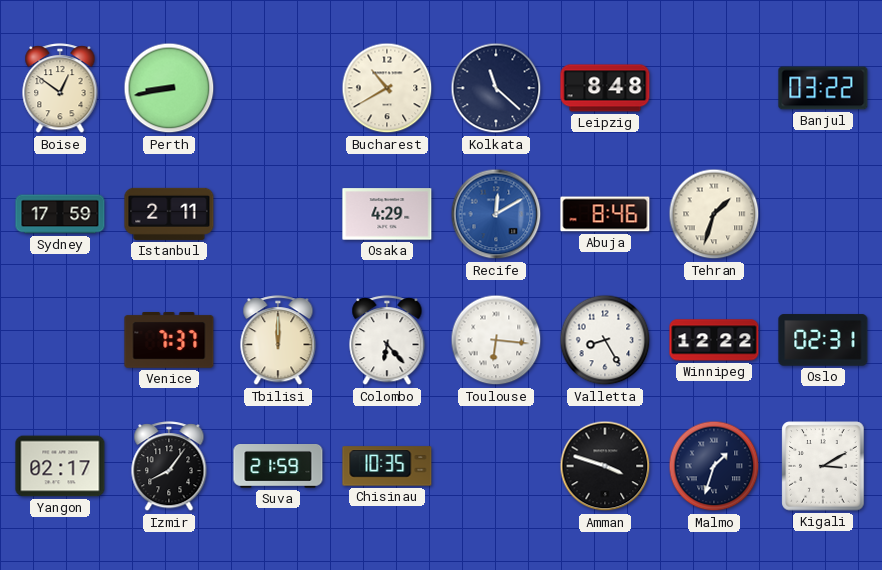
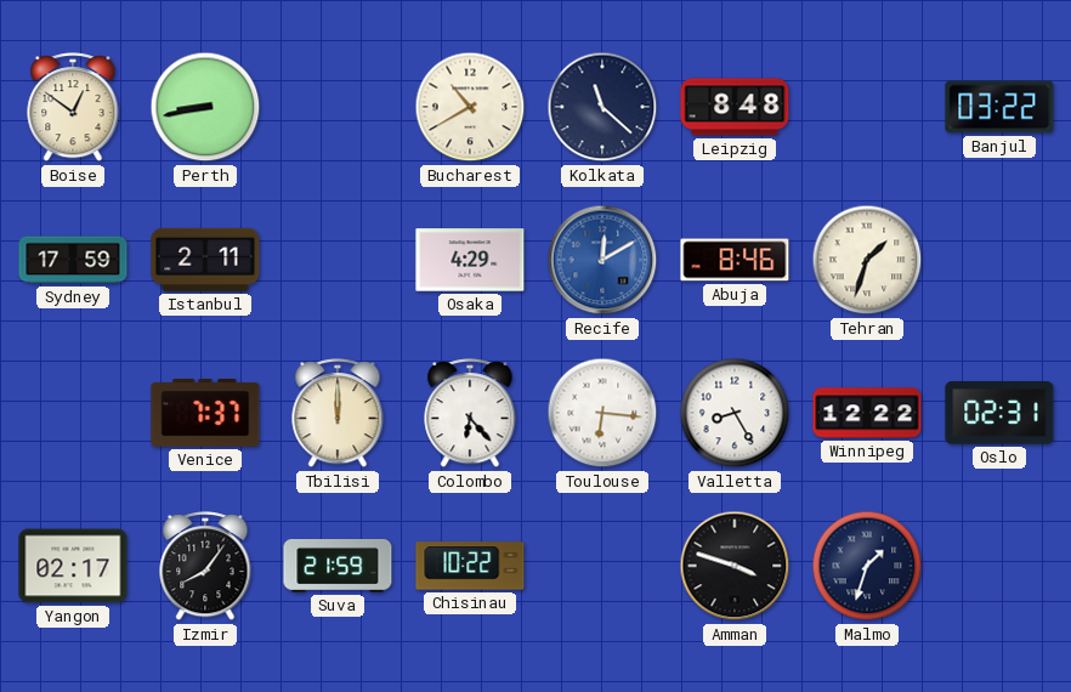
Chisinau: 10:35 -> 10:22 (470, 566)
Kigali: 3:10 -> none (823, 466)
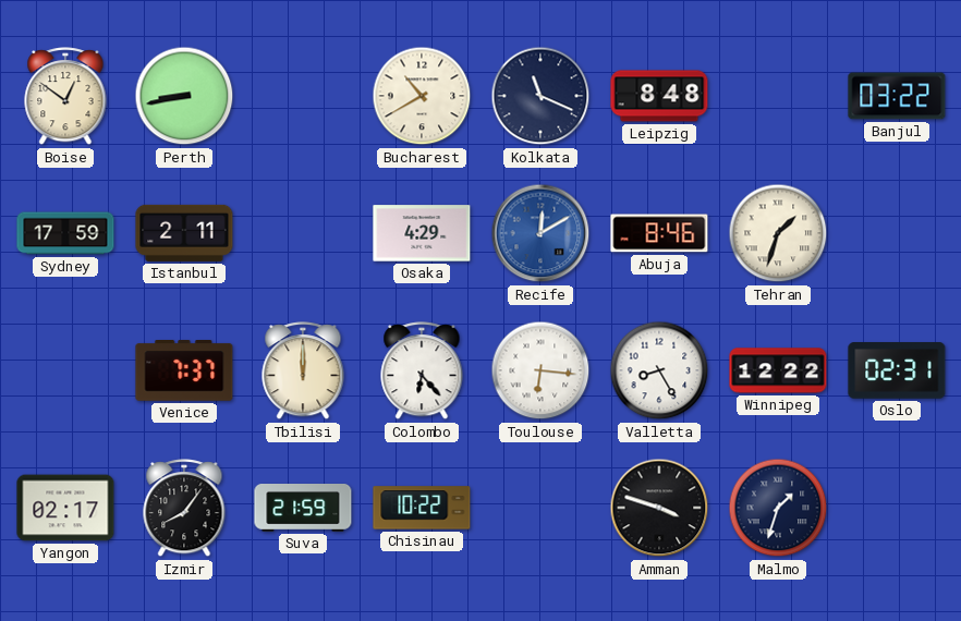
Kolkata: 11:22 -> 11:19 (540, 96)
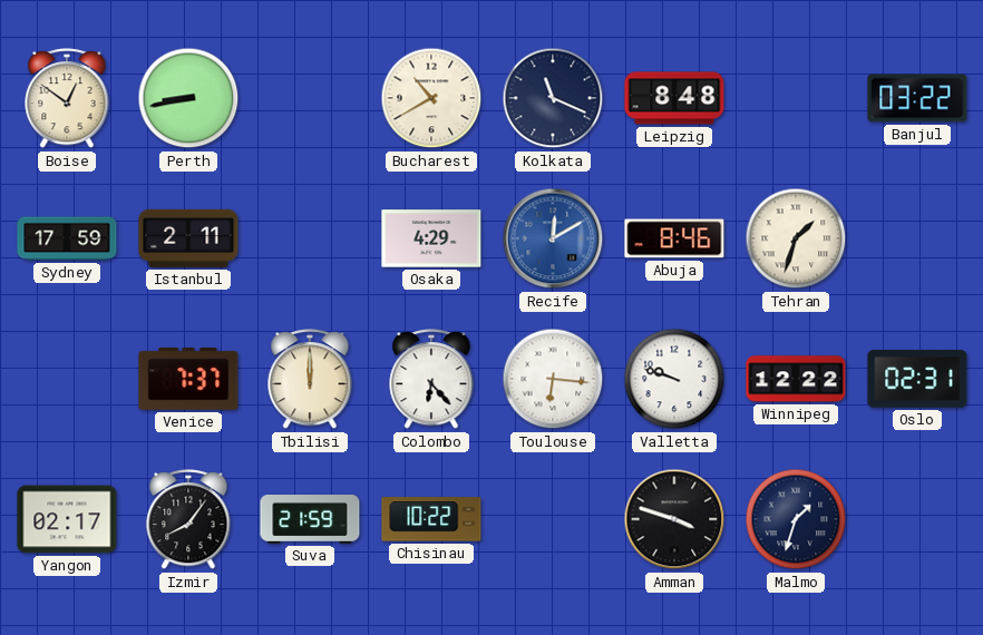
Valletta: 8:25 -> 9:48 (674, 379)
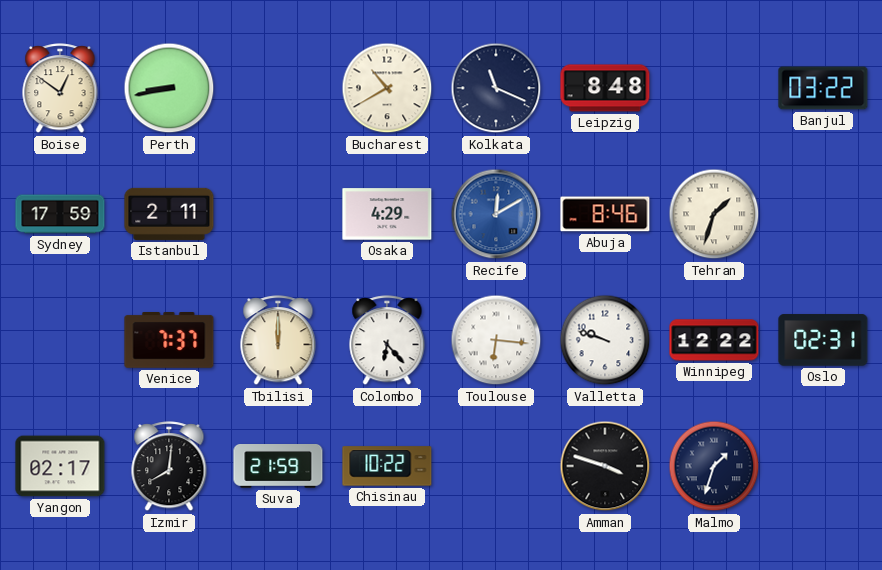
Izmir: 8:06 -> 8:01 (169, 467)
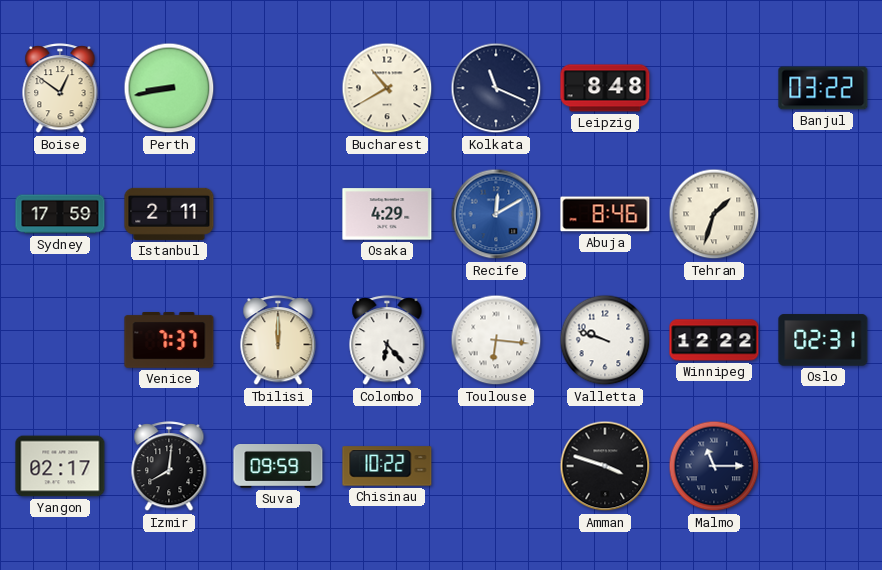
Suva: 21:59 -> 09:59 (278, 467)
Malmo: 1:33 -> 11:15 (714, 466)
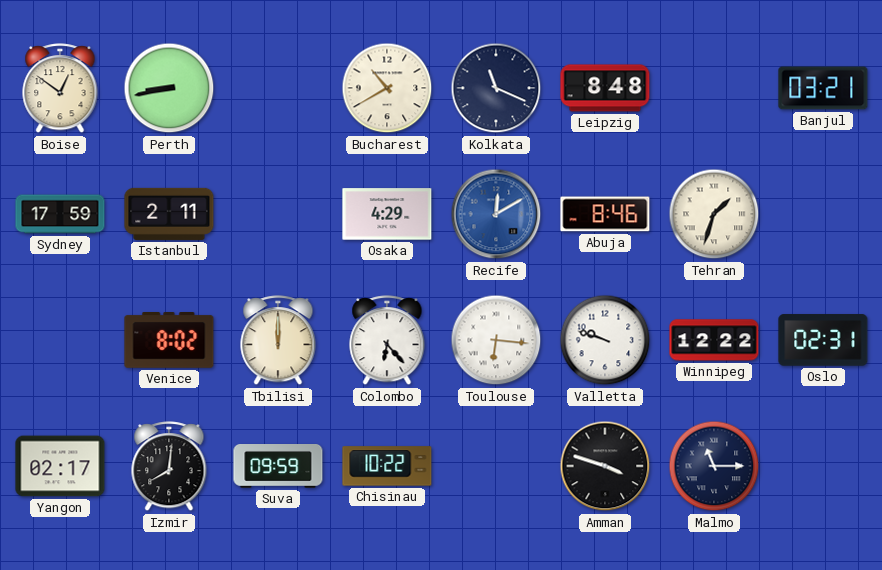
Banjul: 03:22 -> 03:21 (823, 88)
Venice: 7:37 -> 8:02 (169, 341)
